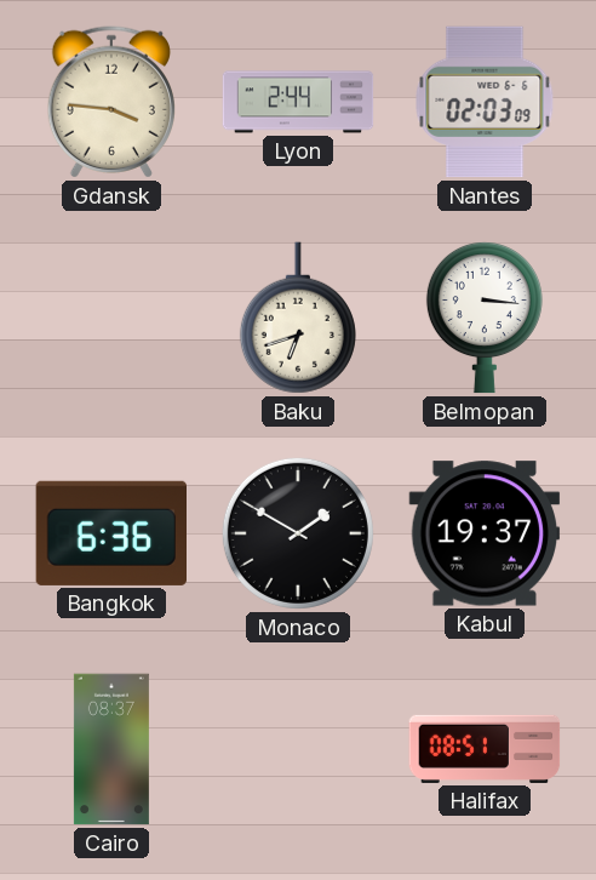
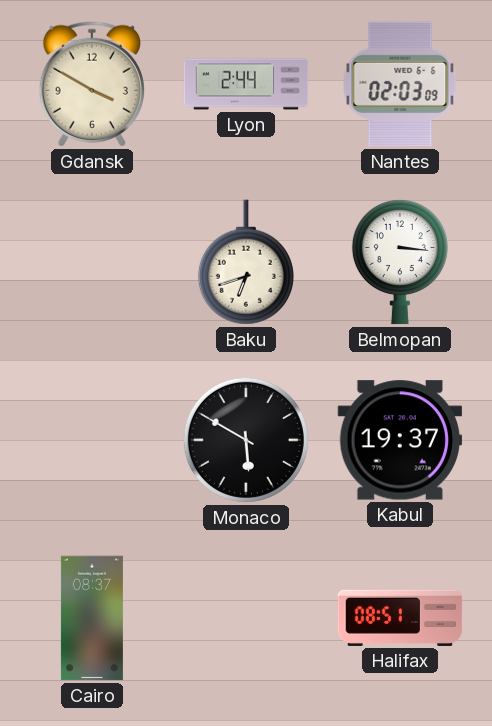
Gdansk: 3:46 -> 3:50 (92, 84)
Bangkok: 6:36 -> none (111, 533)
Monaco: 1:50 -> 5:50 (246, 440)
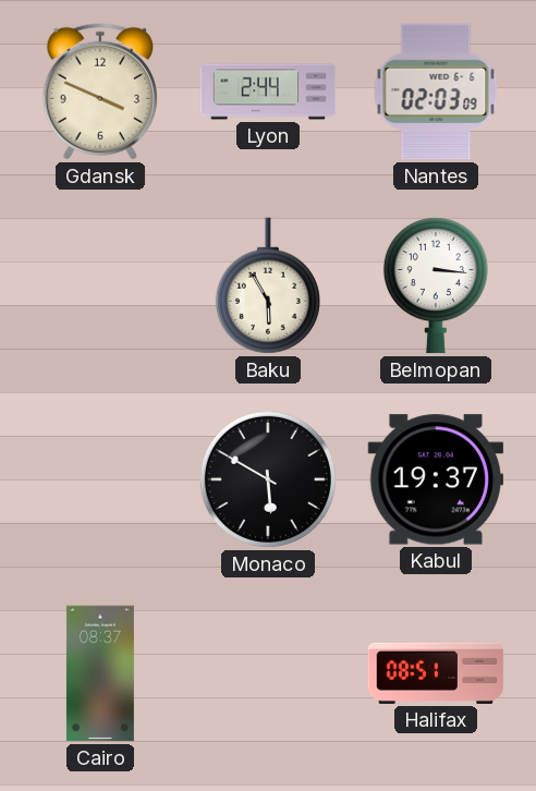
Gdansk: 3:50 -> 3:49 (100, 92)
Baku: 6:42 -> 5:55 (268, 285)
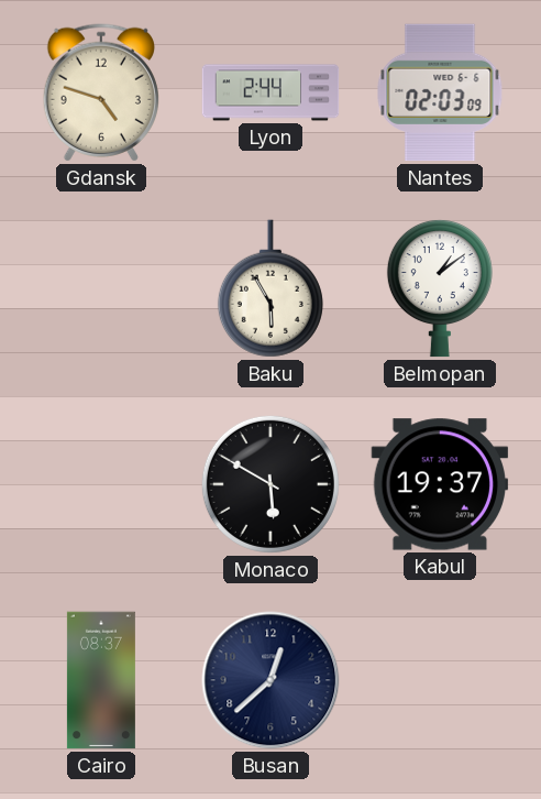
Gdansk: 3:49 -> 4:48 (101, 92)
Belmopan: 3:16 -> 1:09 (440, 288)
Busan: none -> 12:38 (270, 680)
Halifax: 08:51 -> none (436, 673)
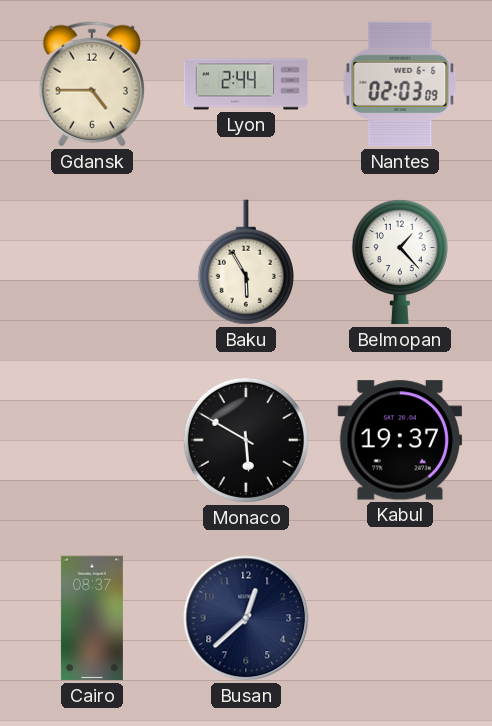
Gdansk: 4:48 -> 4:45 (92, 84)
Belmopan: 1:09 -> 1:23 (400, 262)
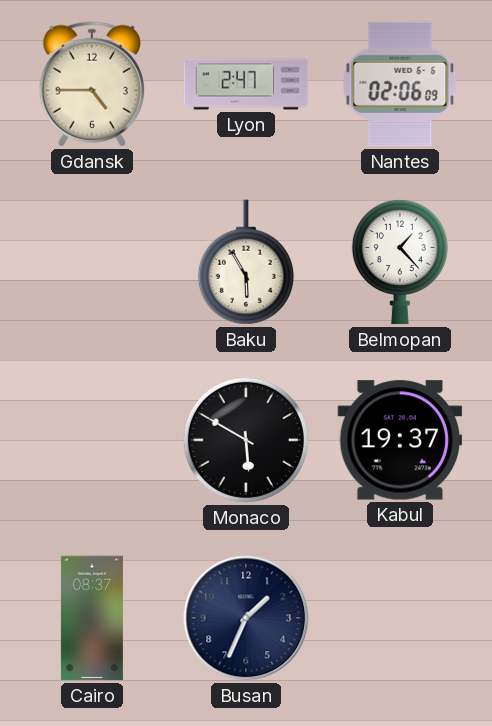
Lyon: 2:44 -> 2:47 (246, 84)
Nantes: 02:03 -> 02:06 (400, 84)
Busan: 12:38 -> 1:34 (246, 618)
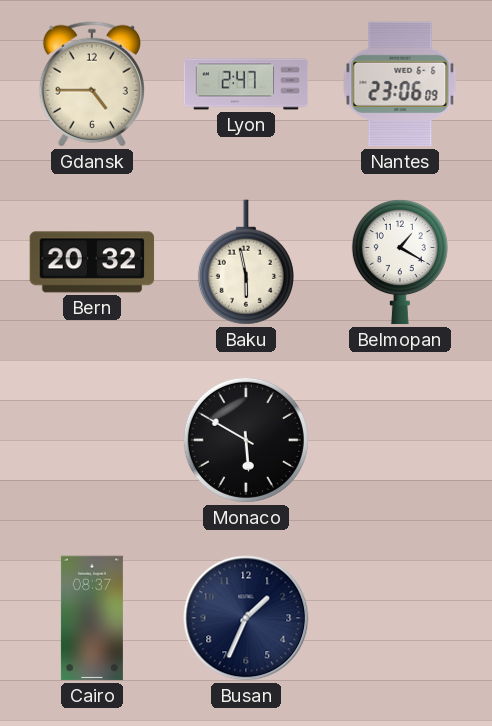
Nantes: 02:06 -> 23:06 (400, 84)
Bern: none -> 20:32 (92, 262)
Baku: 5:55 -> 5:58 (246, 262)
Belmopan: 1:23 -> 1:20 (400, 262)
Kabul: 19:37 -> none (400, 440)
